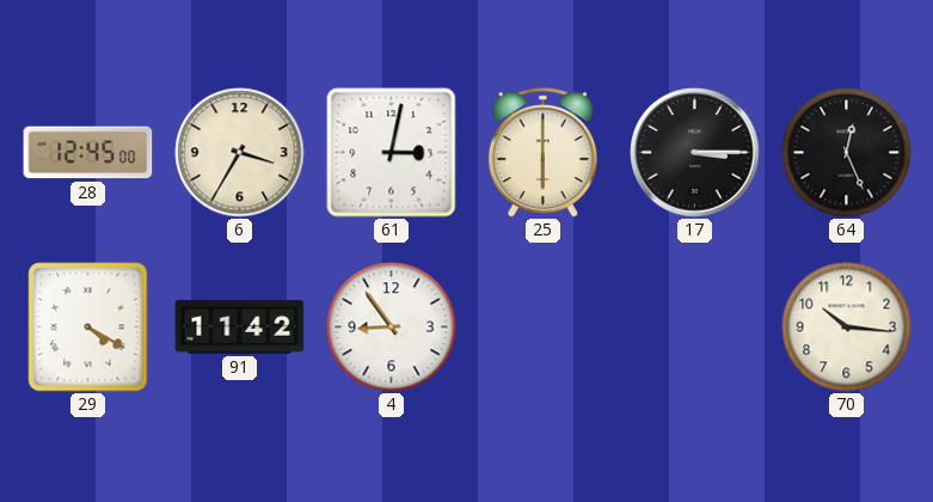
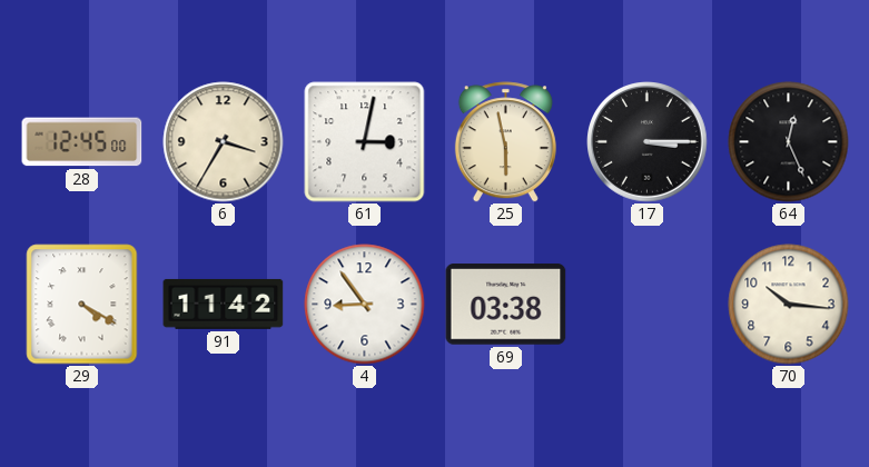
25: 6:00 -> 5:58 (505, 142)
69: none -> 03:38 (506, 305)
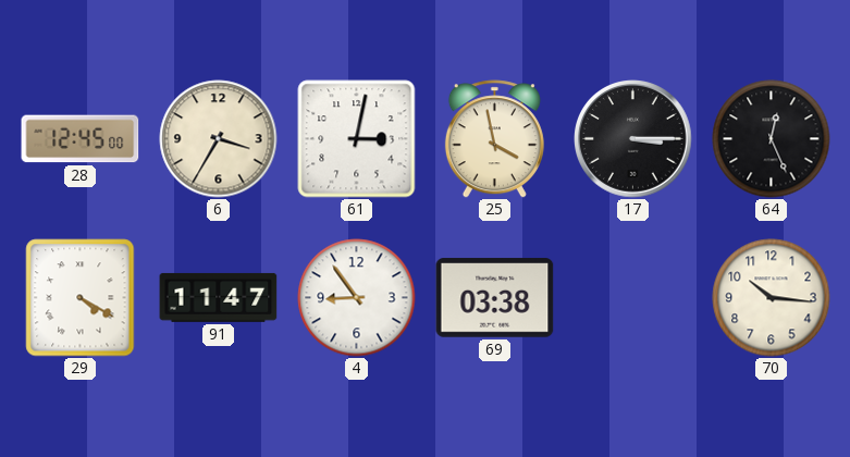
25: 5:58 -> 3:58 (494, 139)
91: 11:42 -> 11:47 (219, 297)
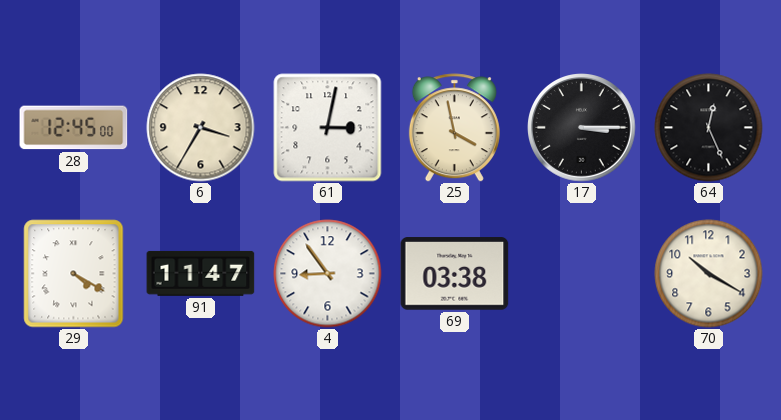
70: 10:16 -> 10:20 (709, 274)
